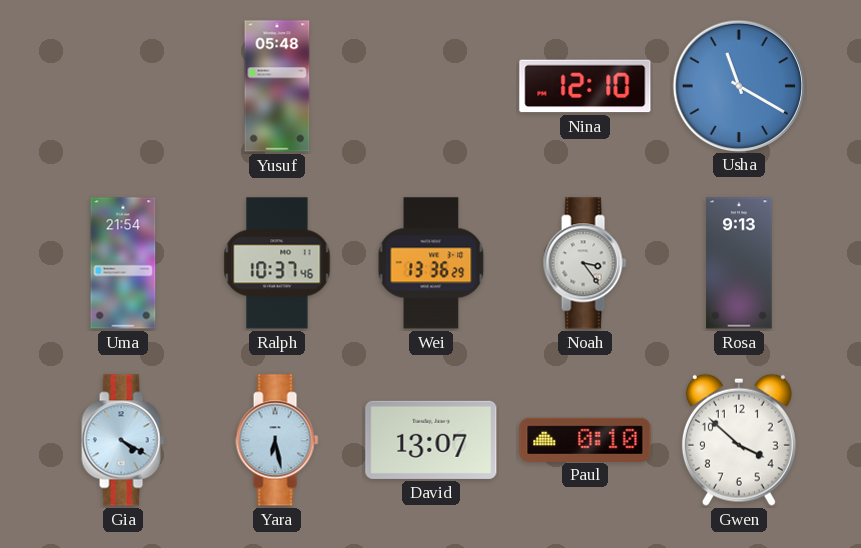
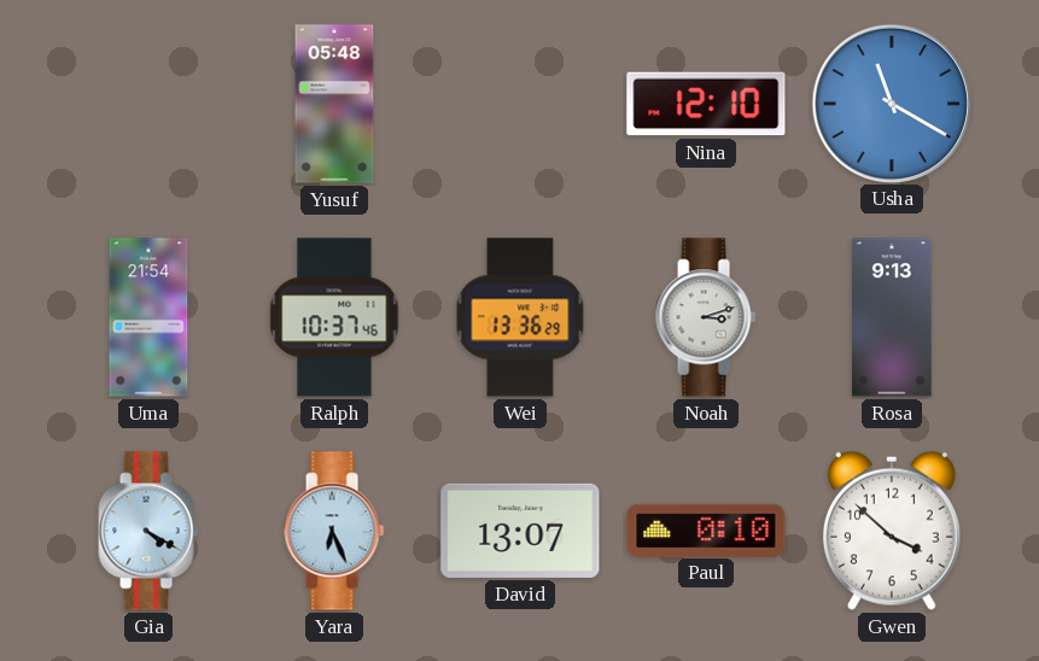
Noah: 3:24 -> 3:12 (706, 317)
Yara: 6:28 -> 6:26 (334, 531)
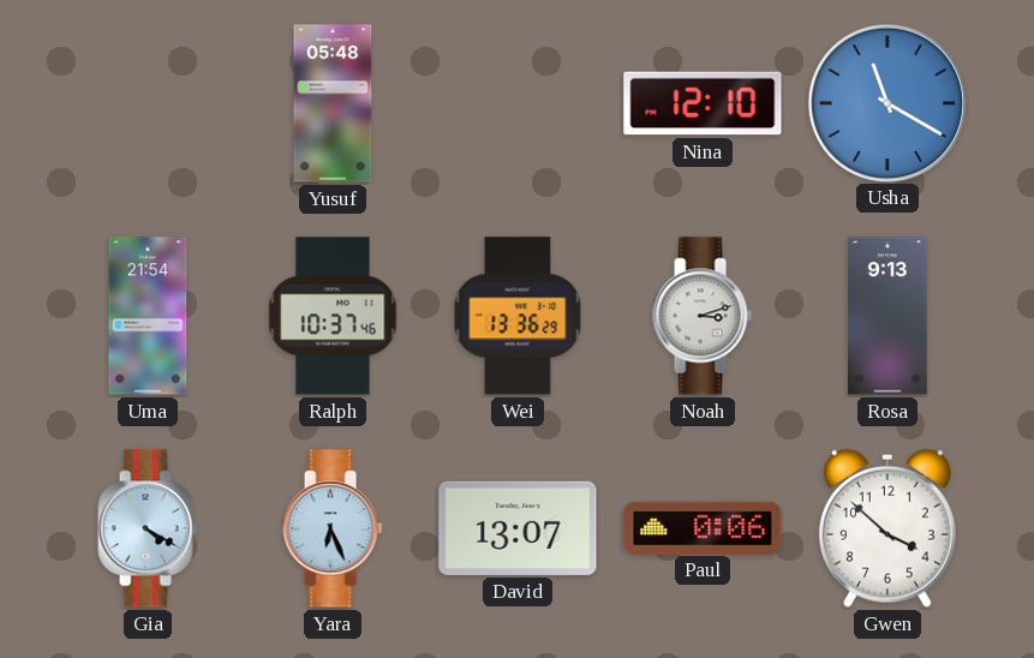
Paul: 0:10 -> 0:06 (703, 527)
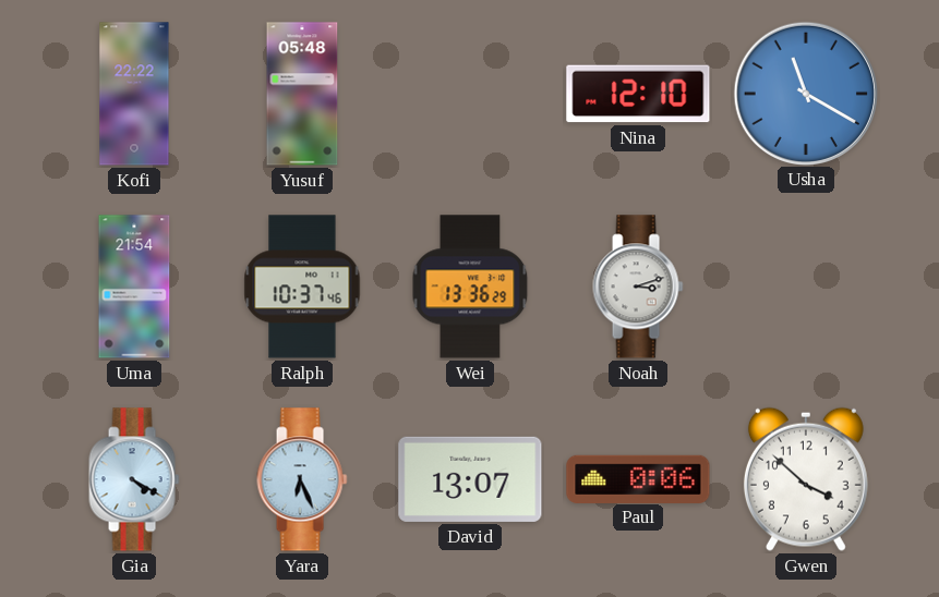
Kofi: none -> 22:22 (134, 94)
Rosa: 9:13 -> none (887, 316)
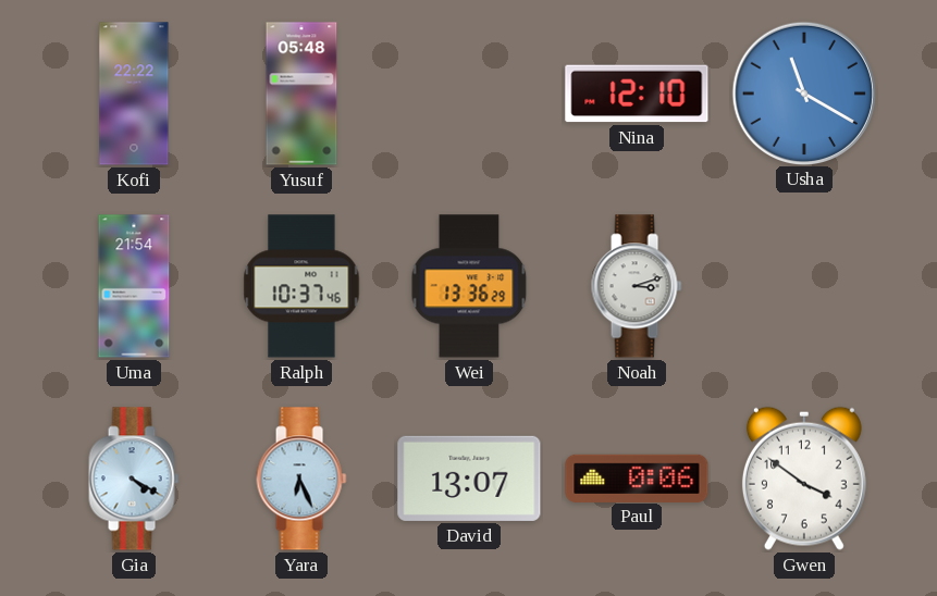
Gwen: 3:52 -> 3:51 (804, 479)
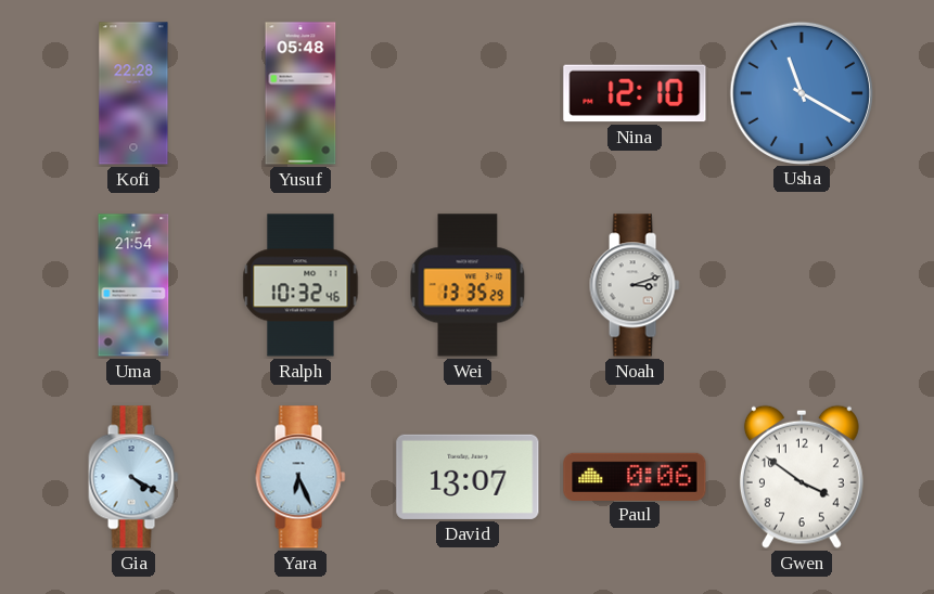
Kofi: 22:22 -> 22:28 (133, 93)
Ralph: 10:37 -> 10:32 (300, 285)
Wei: 13:36 -> 13:35 (468, 285)
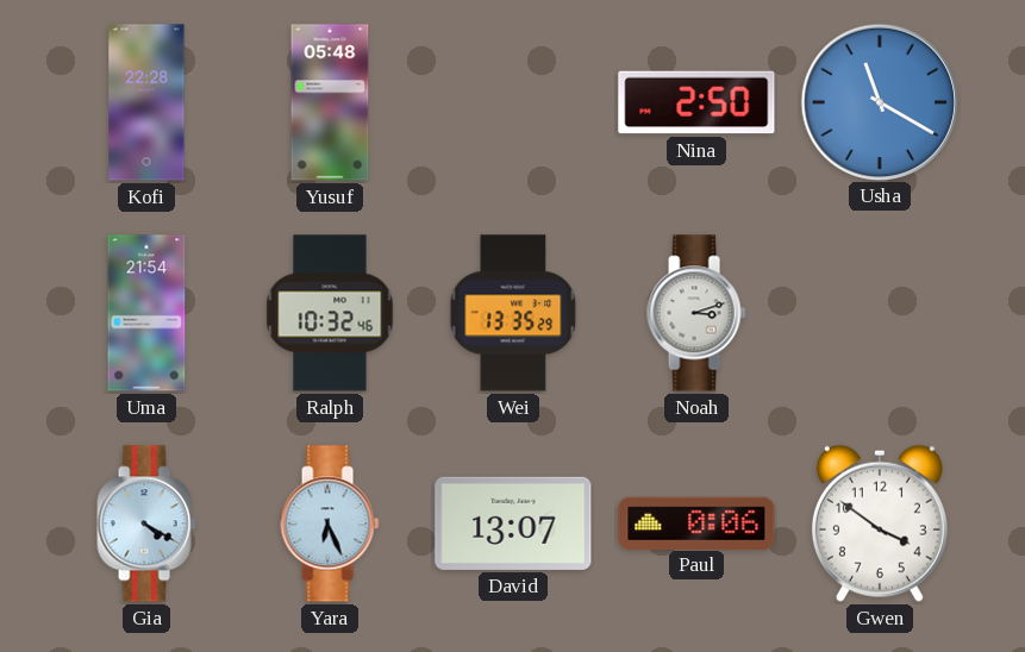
Nina: 12:10 -> 2:50 (696, 102)
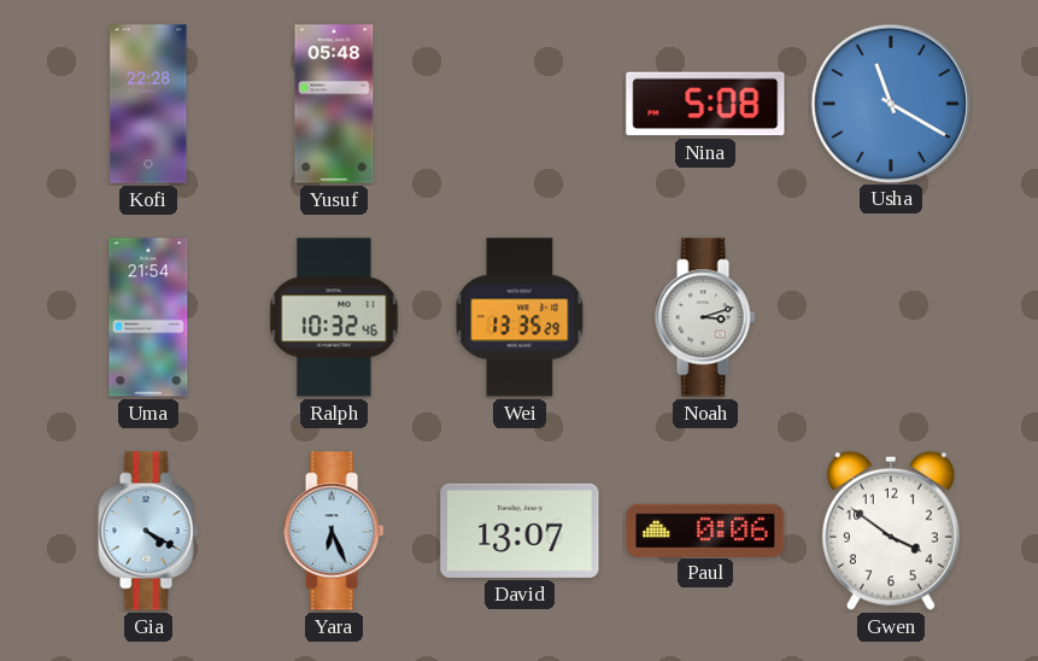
Nina: 2:50 -> 5:08 (705, 104)
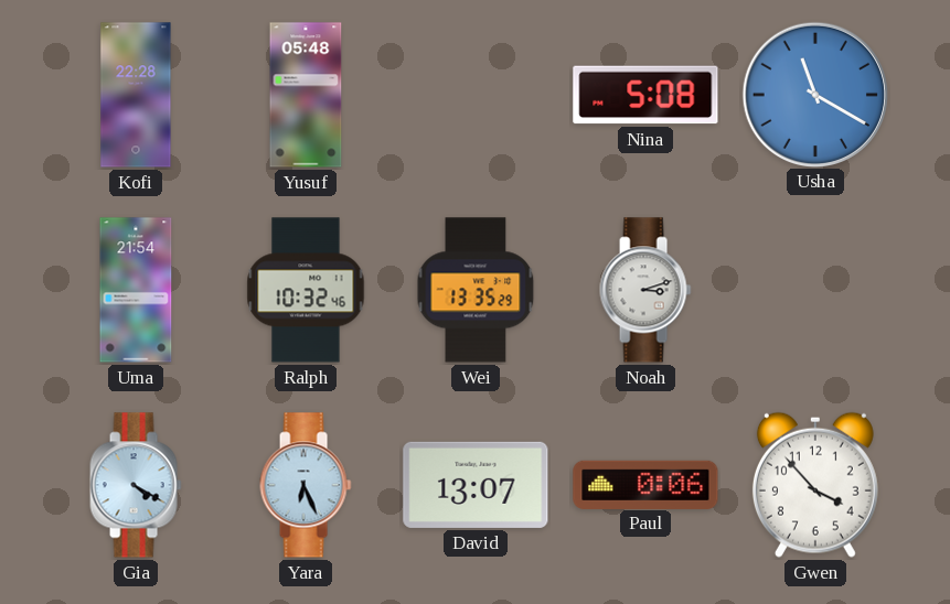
Gwen: 3:51 -> 3:53 (815, 485)
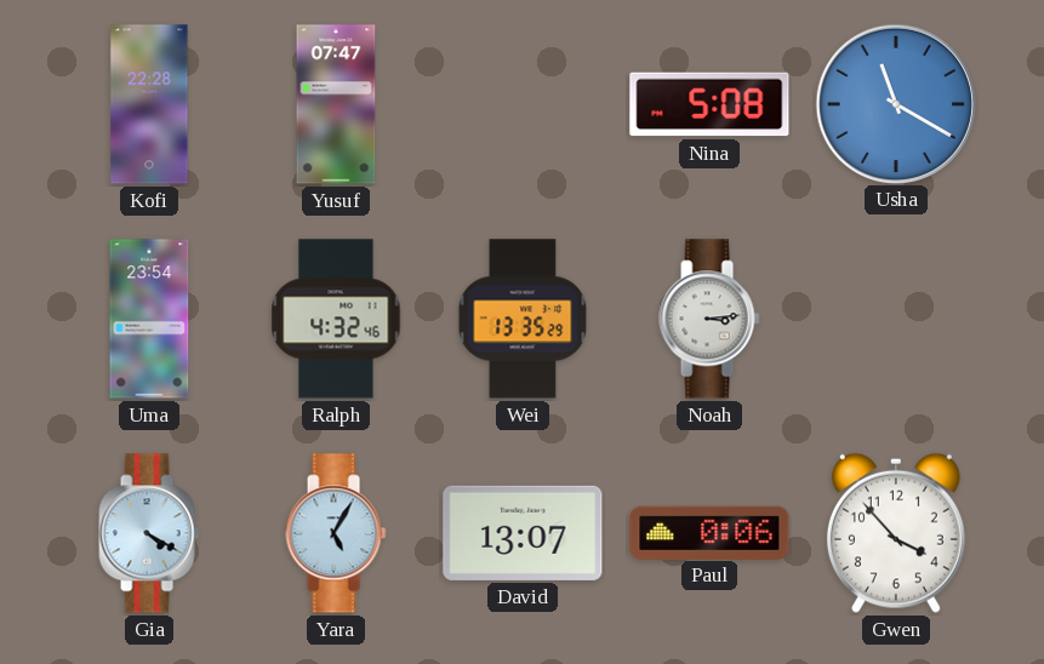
Yusuf: 05:48 -> 07:47 (336, 104)
Uma: 21:54 -> 23:54 (149, 319)
Ralph: 10:32 -> 4:32 (336, 319)
Noah: 3:12 -> 3:14 (709, 319)
Yara: 6:26 -> 5:05 (336, 533)
